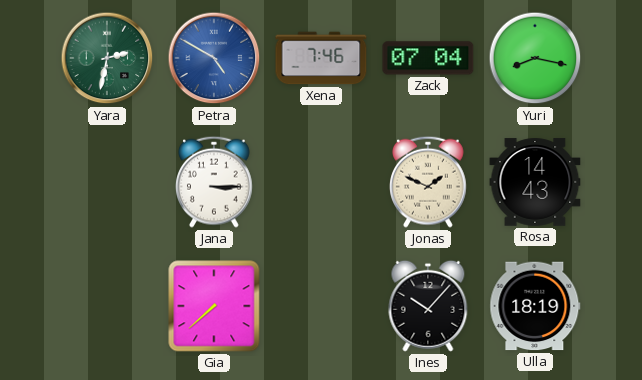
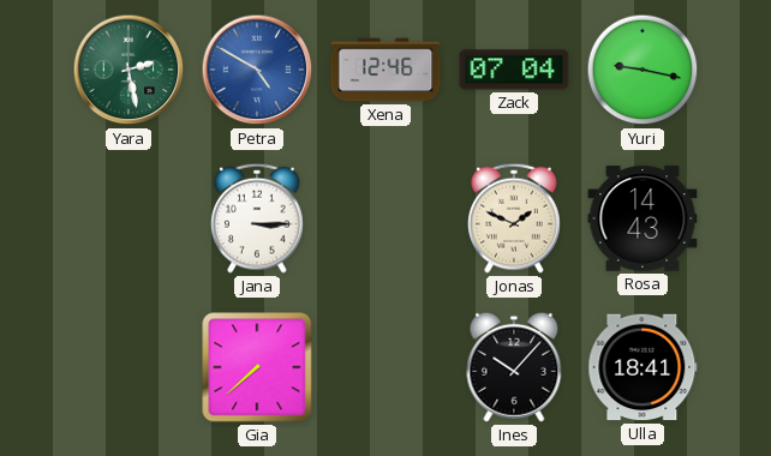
Yara: 2:32 -> 2:28 (128, 70)
Xena: 7:46 -> 12:46 (385, 70)
Yuri: 8:17 -> 9:17 (642, 70)
Ulla: 18:19 -> 18:41 (642, 367)
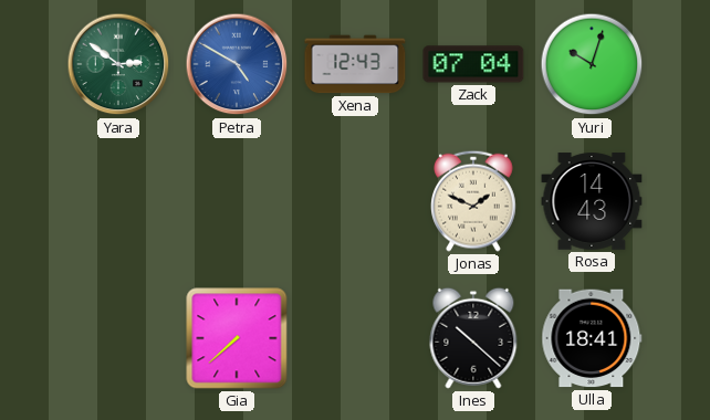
Yara: 2:28 -> 2:51 (118, 64)
Xena: 12:46 -> 12:43 (355, 64)
Yuri: 9:17 -> 10:03 (592, 64)
Jana: 3:15 -> none (258, 218)
Ines: 10:07 -> 10:22 (473, 338)
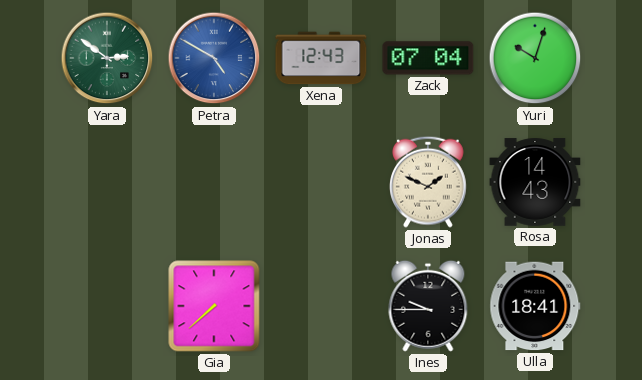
Ines: 10:22 -> 9:45 (428, 306)
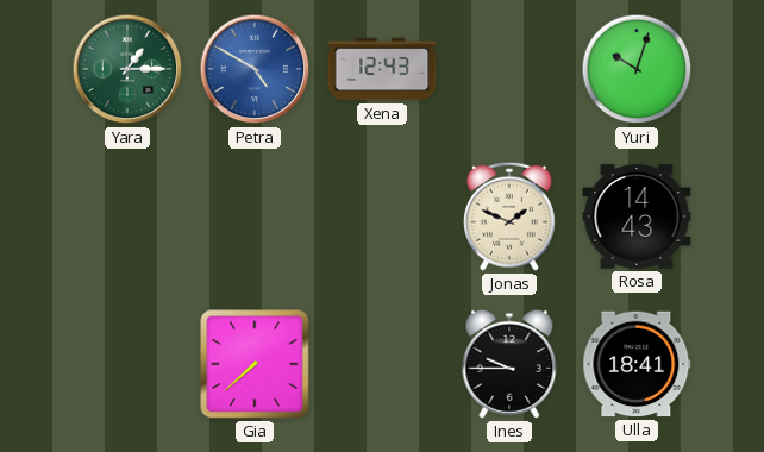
Yara: 2:51 -> 1:15 (127, 69)
Zack: 07:04 -> none (428, 58)
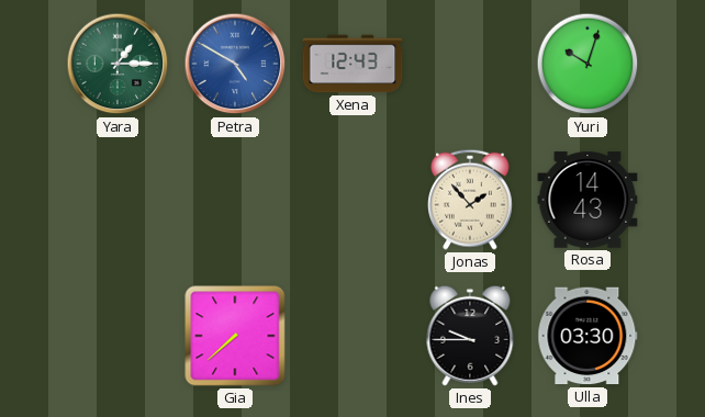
Jonas: 1:49 -> 1:53 (471, 200)
Ulla: 18:41 -> 03:30 (587, 336)
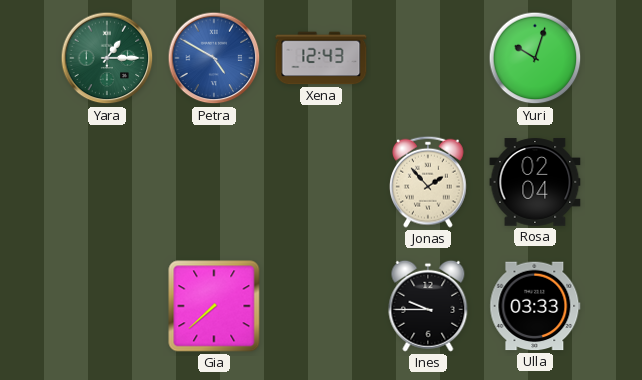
Rosa: 14:43 -> 02:04 (535, 182)
Ulla: 03:30 -> 03:33 (535, 306)
